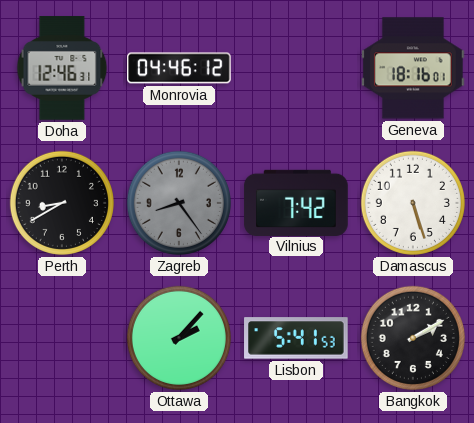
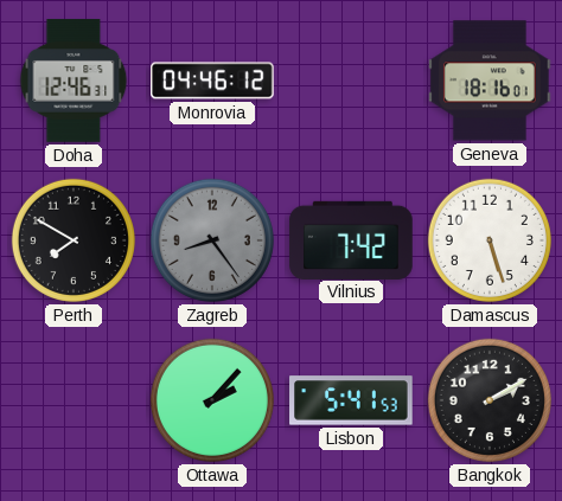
Perth: 8:40 -> 7:50 (74, 240)
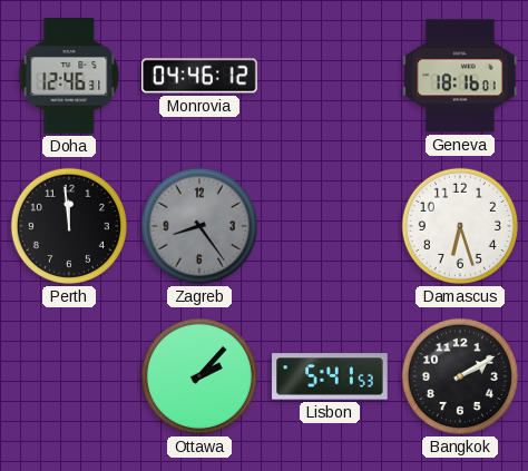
Perth: 7:50 -> 11:59 (69, 226)
Vilnius: 7:42 -> none (351, 239)
Damascus: 5:27 -> 6:27 (460, 226)
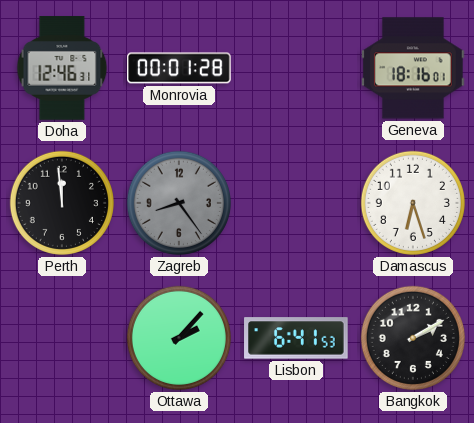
Monrovia: 04:46 -> 00:01 (179, 68)
Lisbon: 5:41 -> 6:41 (296, 338)
